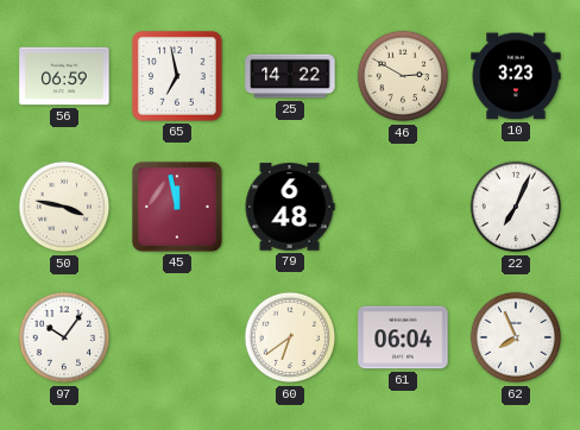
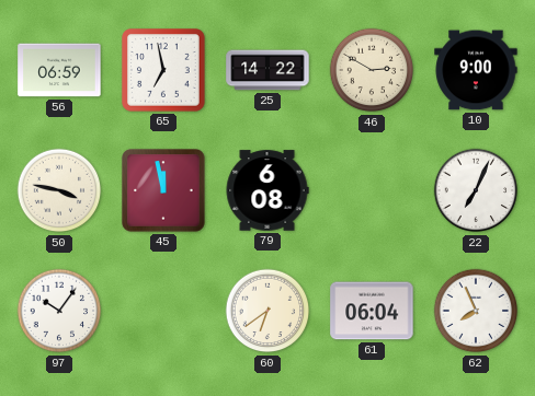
10: 3:23 -> 9:00 (476, 70)
79: 6:48 -> 6:08 (267, 190)
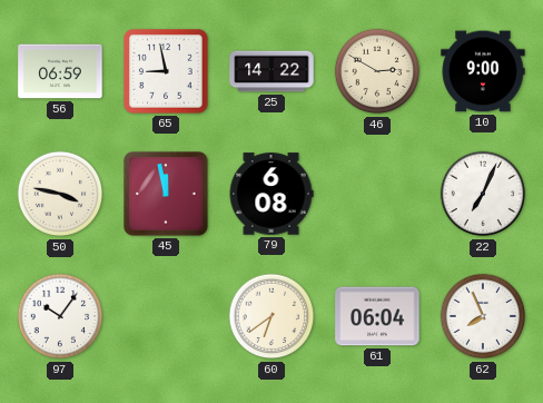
65: 6:58 -> 8:58 (166, 71)
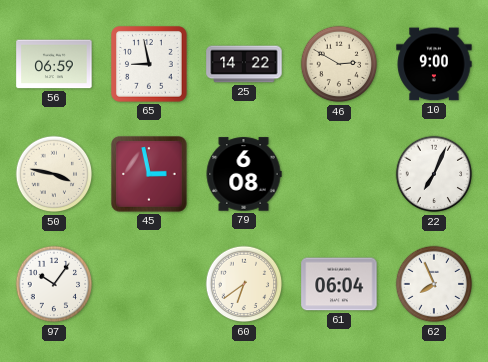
45: 11:58 -> 2:58 (149, 174)
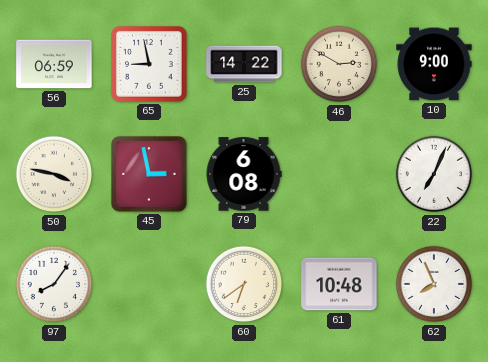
97: 10:06 -> 8:06 (54, 284)
61: 06:04 -> 10:48 (339, 284)
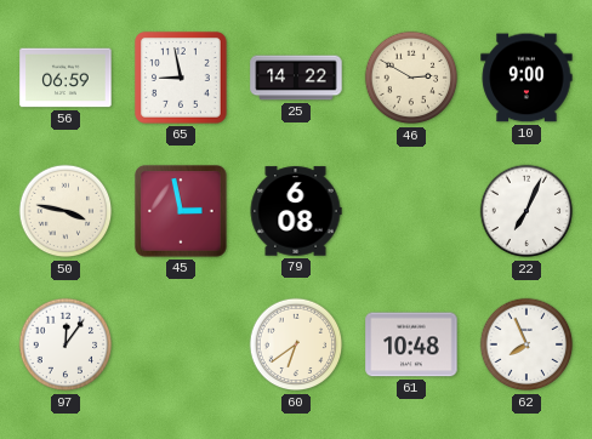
97: 8:06 -> 12:06 (66, 344)
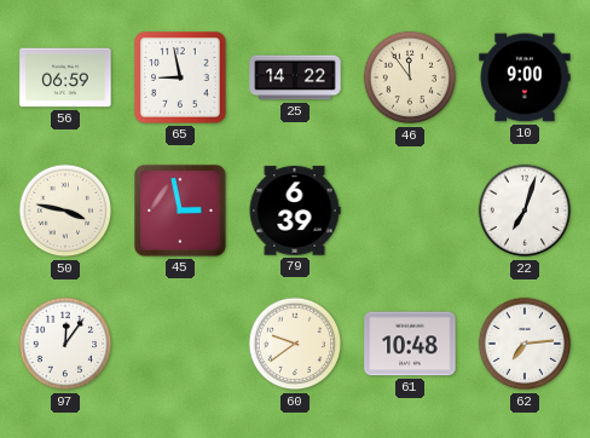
46: 2:50 -> 11:54 (410, 77)
79: 6:08 -> 6:39 (295, 211)
22: 7:04 -> 7:03 (525, 211)
60: 6:39 -> 9:39 (295, 344)
62: 7:56 -> 7:14 (525, 344)
